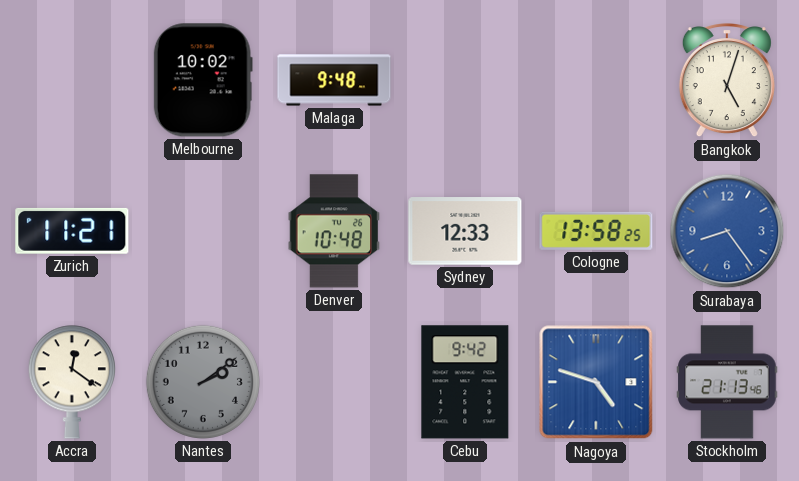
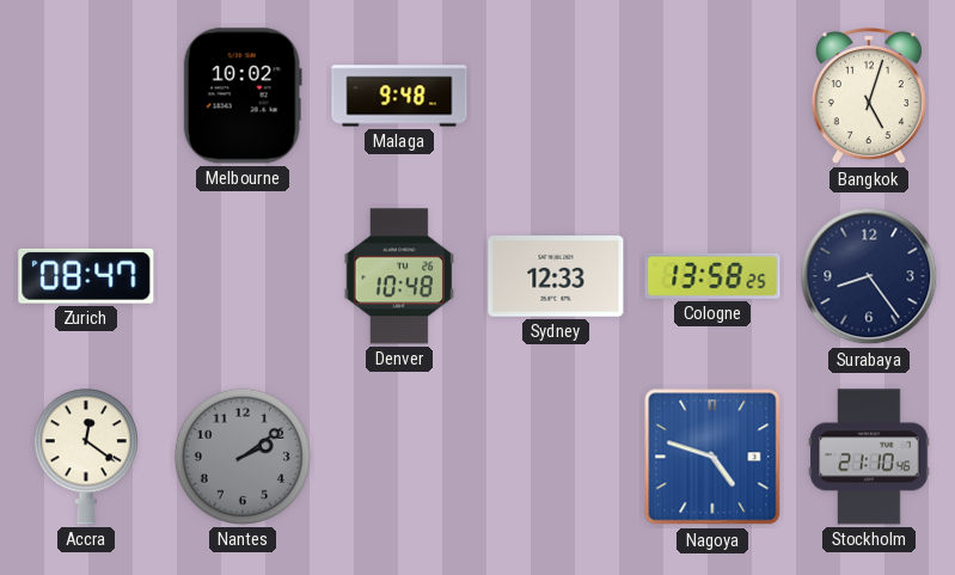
Zurich: 11:21 -> 08:47 (86, 276)
Surabaya dial: blue -> navy (869, 276)
Cebu: 9:42 -> none (465, 382)
Stockholm: 21:13 -> 21:10 (869, 457)
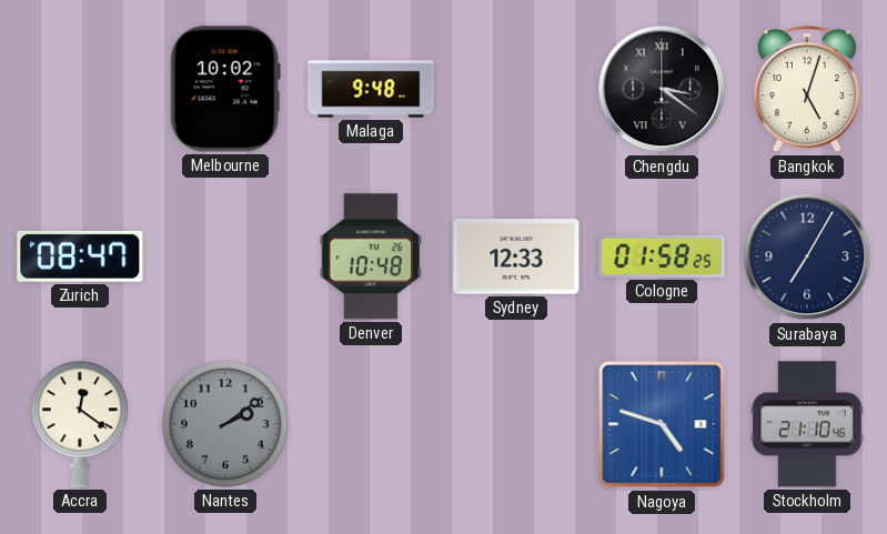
Chengdu: none -> 3:21 (662, 89)
Cologne: 13:58 -> 01:58 (662, 256)
Surabaya: 8:24 -> 7:05 (807, 256)
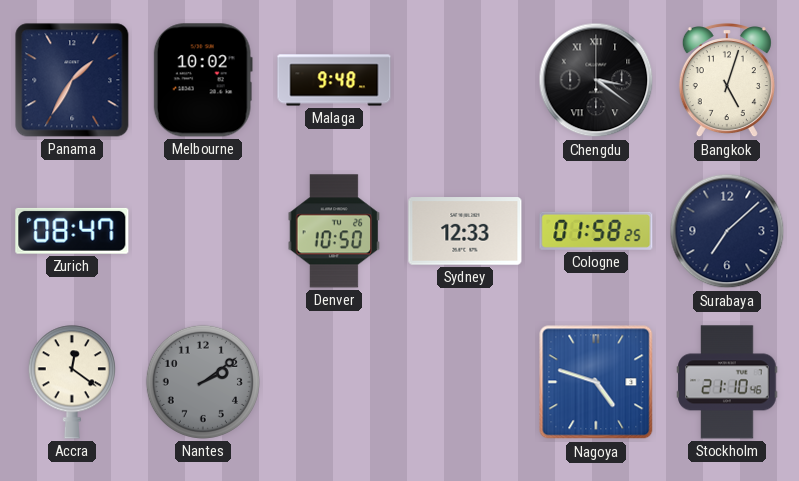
Panama: none -> 1:35 (72, 80)
Denver: 10:48 -> 10:50 (334, 231)
Surabaya: 7:05 -> 7:08 (727, 231)
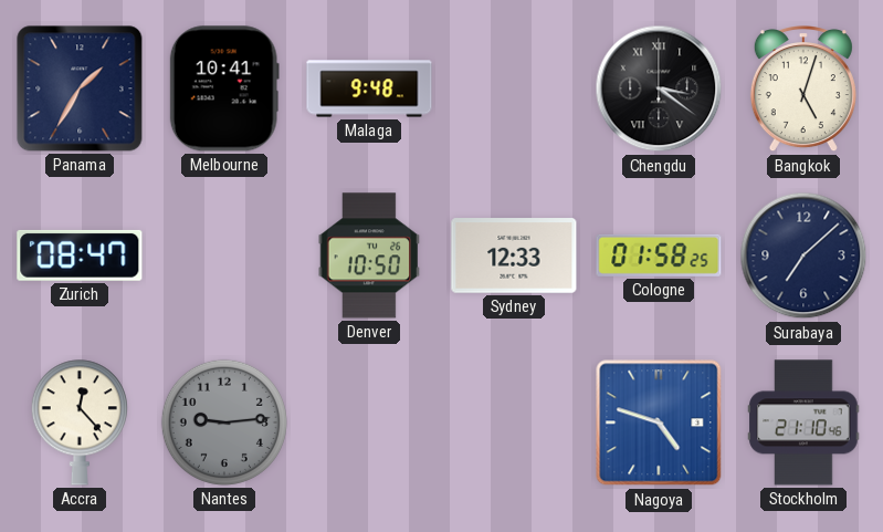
Melbourne: 10:02 -> 10:41 (224, 88)
Accra: 12:21 -> 12:23 (80, 423)
Nantes: 2:09 -> 9:14 (224, 423)
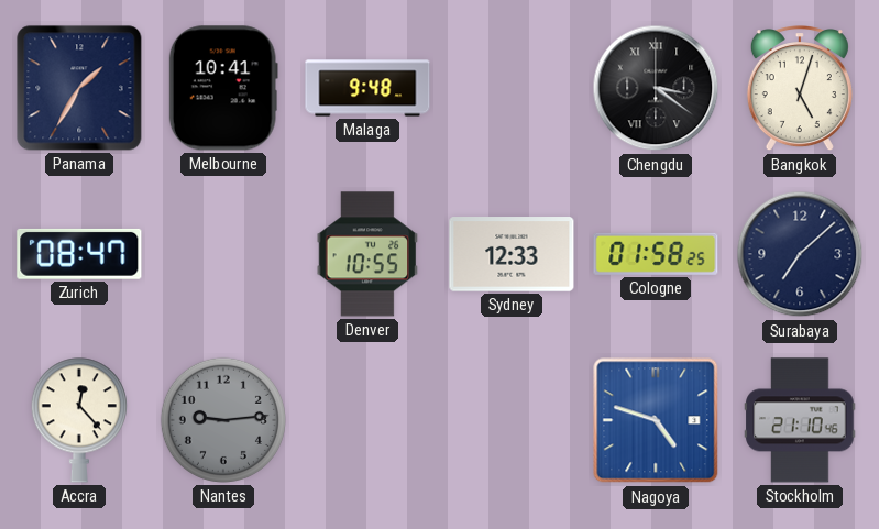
Denver: 10:50 -> 10:55 (367, 254)
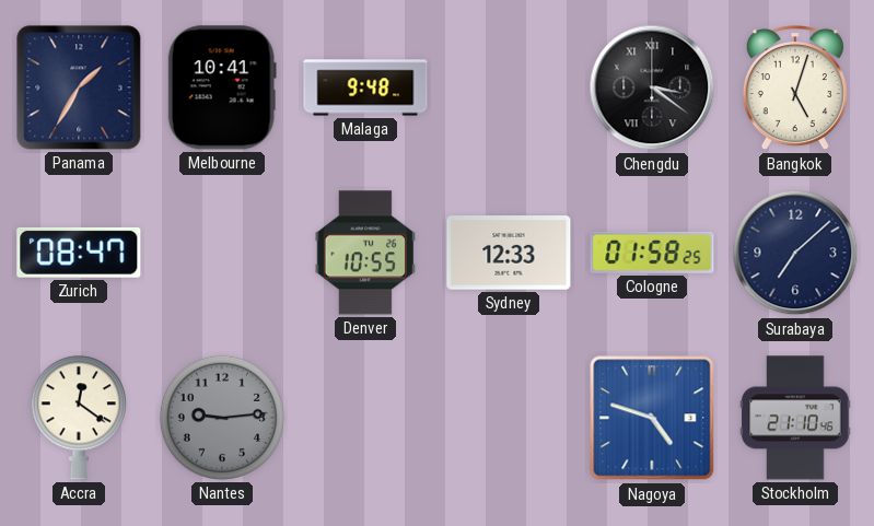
Accra: 12:23 -> 12:21 (79, 418)
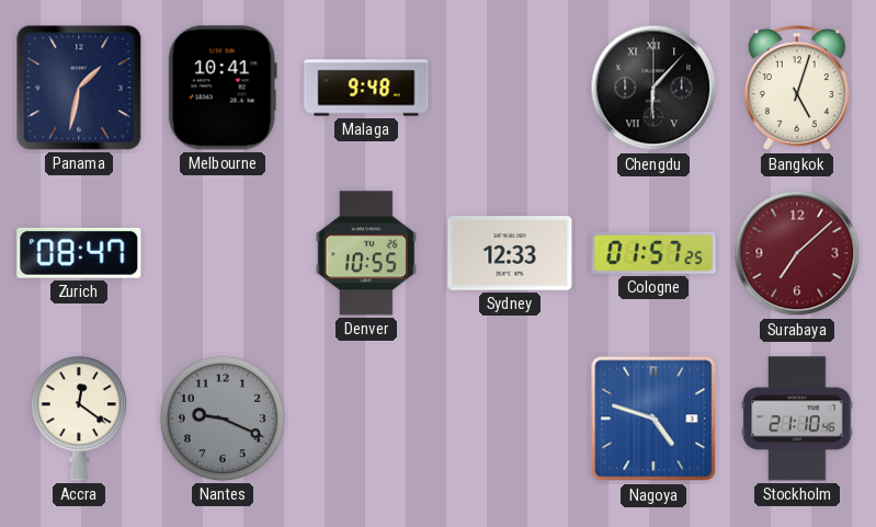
Panama: 1:35 -> 1:32 (79, 88)
Chengdu: 3:21 -> 6:07 (653, 88)
Cologne: 01:58 -> 01:57 (653, 253)
Surabaya dial: navy -> burgundy (797, 253)
Nantes: 9:14 -> 9:19 (223, 419)
